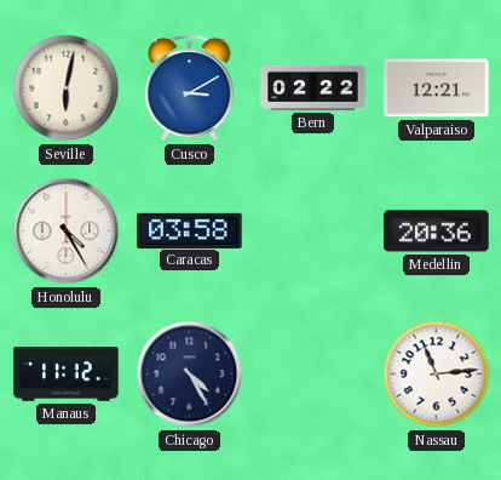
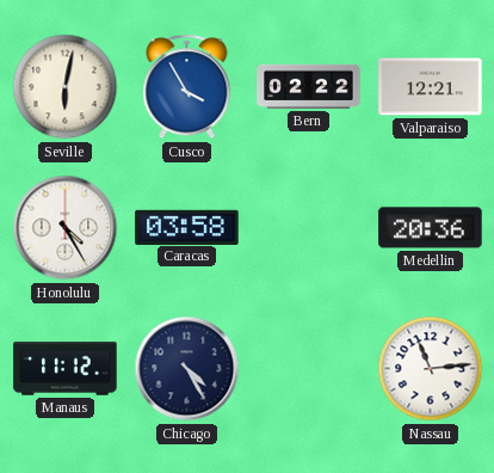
Cusco: 3:10 -> 3:55 (187, 87)
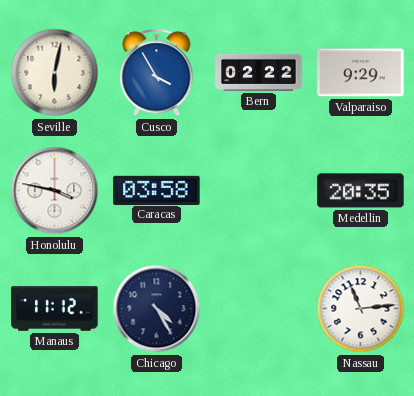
Valparaiso: 12:21 -> 9:29 (361, 73)
Honolulu: 4:25 -> 3:47 (55, 191)
Medellin: 20:36 -> 20:35 (361, 191)
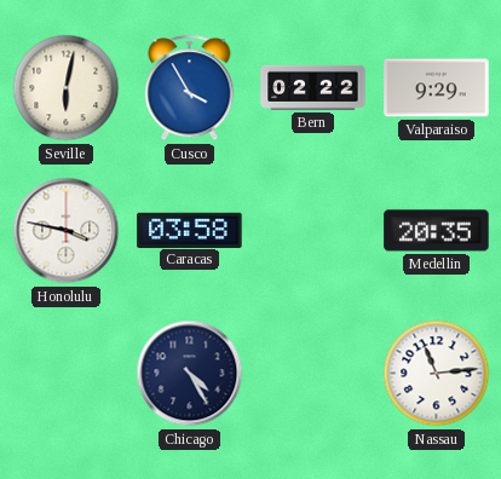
Manaus: 11:12 -> none (55, 309)
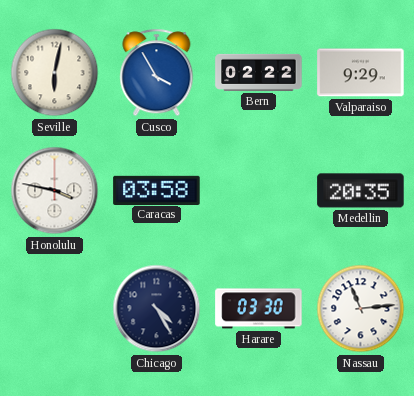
Harare: none -> 03:30 (259, 309)
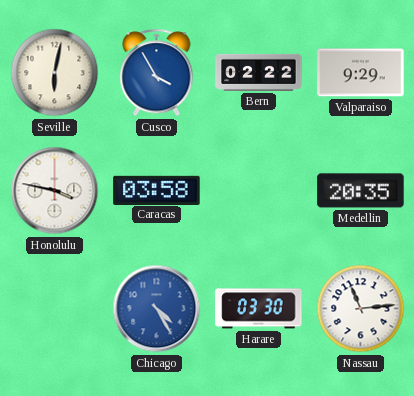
Chicago dial: navy -> blue (157, 309)
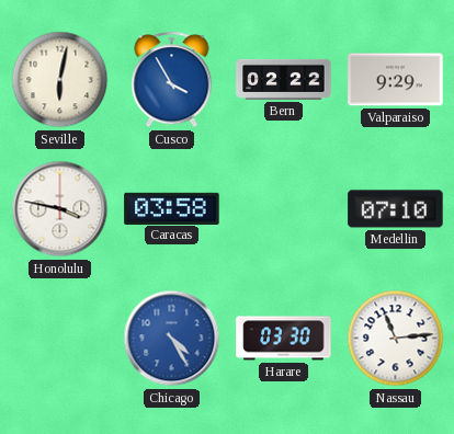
Medellin: 20:35 -> 07:10 (396, 209)
